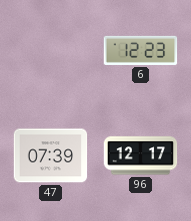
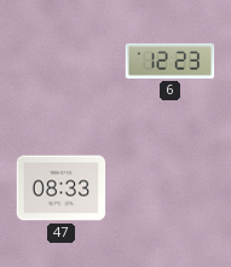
47: 07:39 -> 08:33 (62, 188)
96: 12:17 -> none (141, 156)
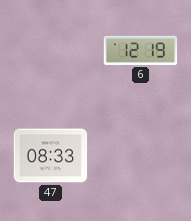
6: 12:23 -> 12:19 (141, 50)
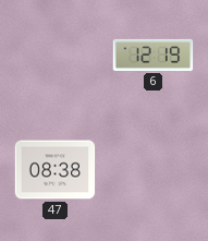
47: 08:33 -> 08:38 (56, 170)
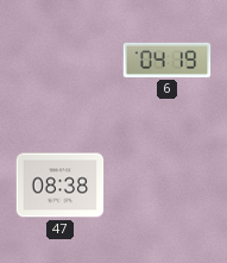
6: 12:19 -> 04:19 (168, 60)
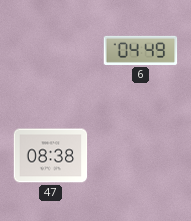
6: 04:19 -> 04:49 (141, 50)
